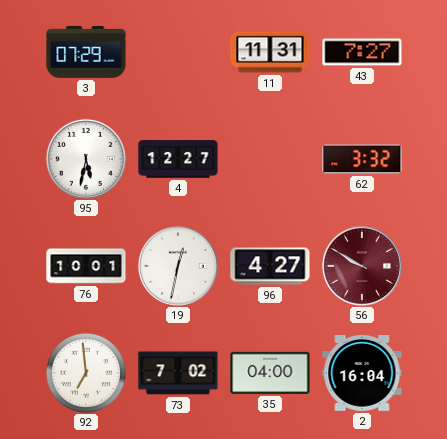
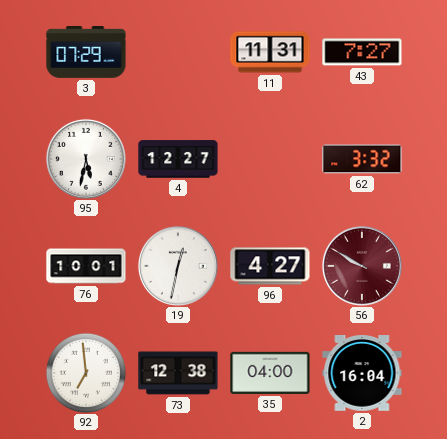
73: 7:02 -> 12:38 (178, 373)
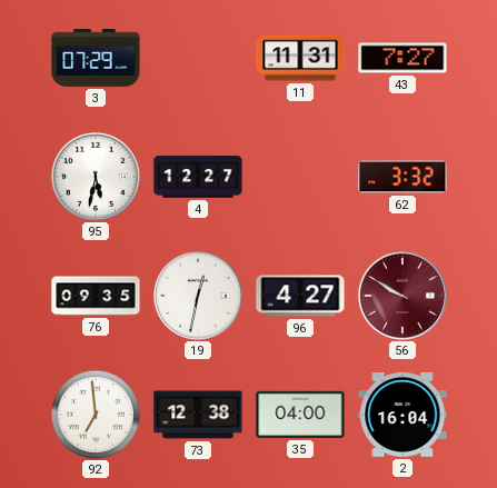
76: 10:01 -> 09:35 (96, 296)
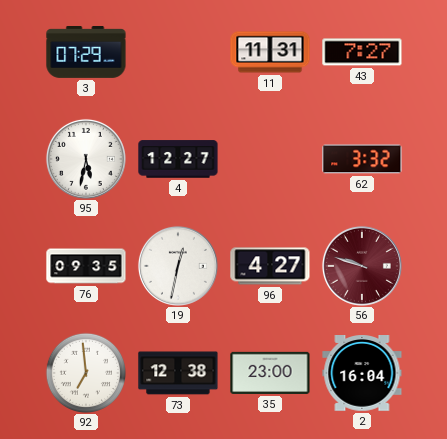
56: 9:50 -> 9:48 (362, 266)
35: 04:00 -> 23:00 (270, 373)
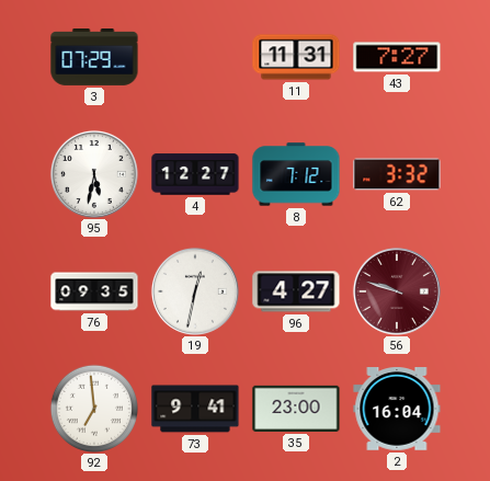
8: none -> 7:12 (296, 174)
73: 12:38 -> 9:41 (195, 409)
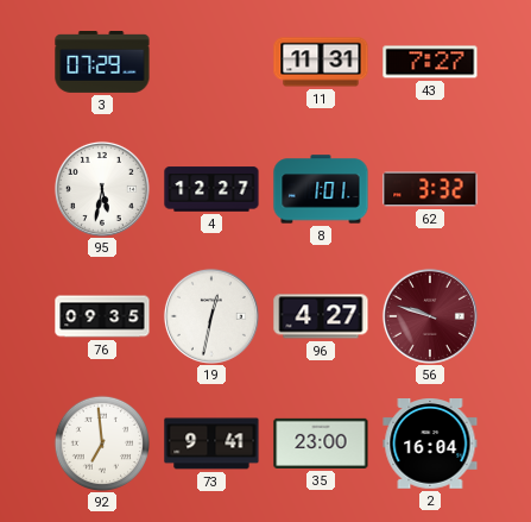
8: 7:12 -> 1:01 (321, 189)
